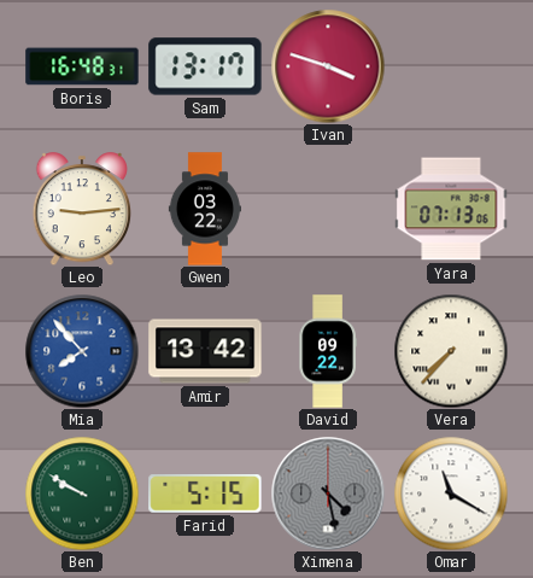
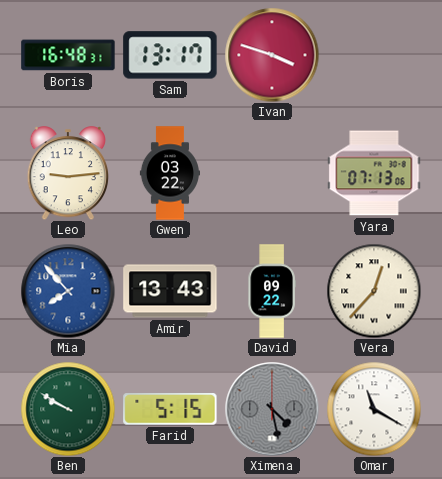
Amir: 13:42 -> 13:43 (170, 291)
Vera: 7:37 -> 12:37 (374, 291)
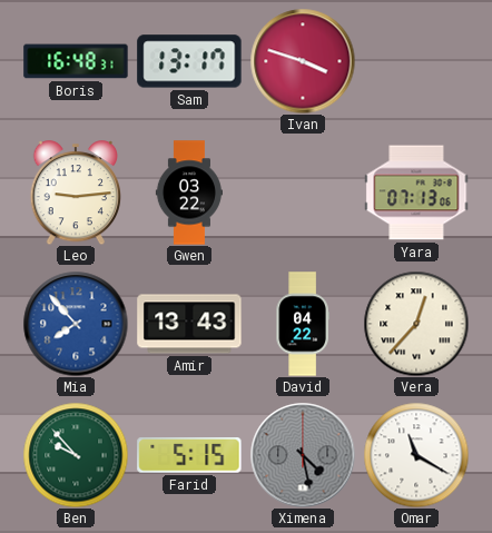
David: 09:22 -> 04:22 (303, 324)
Ben: 9:50 -> 9:53 (76, 455)
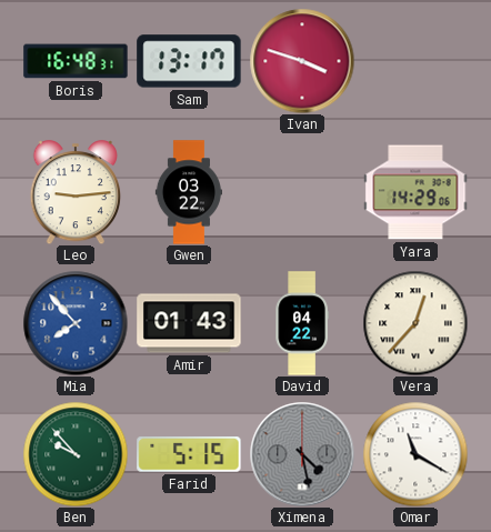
Yara: 07:13 -> 14:29 (415, 192)
Amir: 13:43 -> 01:43 (189, 323)
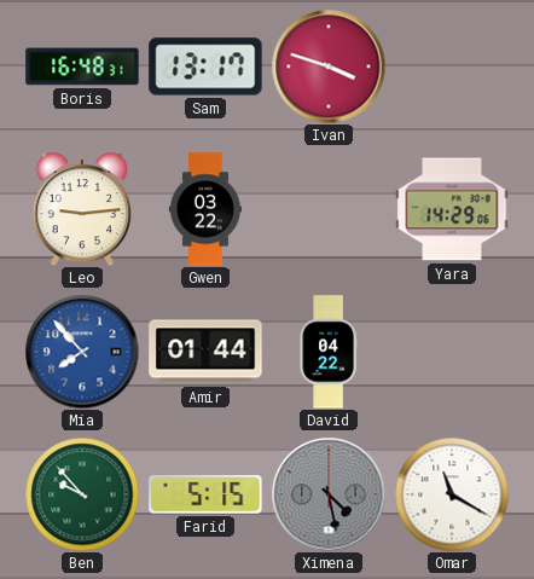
Amir: 01:43 -> 01:44 (205, 352)
Vera: 12:37 -> none (415, 323)
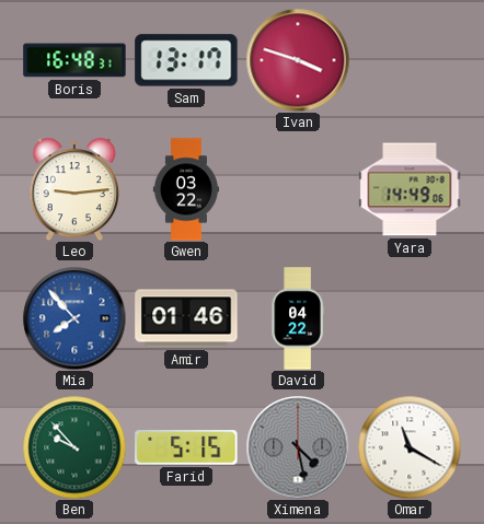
Yara: 14:29 -> 14:49 (410, 189)
Amir: 01:44 -> 01:46 (186, 318)
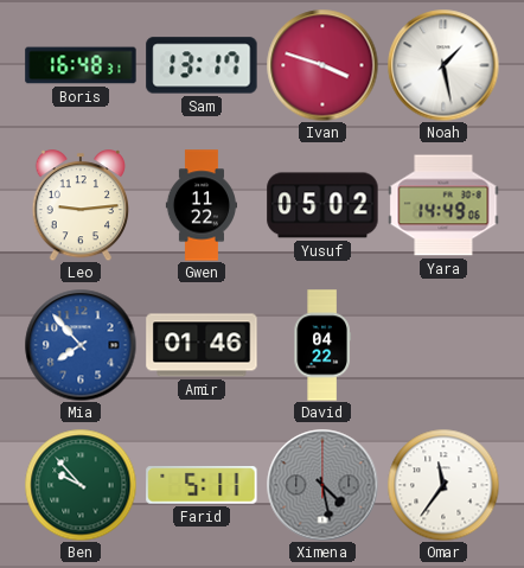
Noah: none -> 1:28 (443, 65)
Gwen: 03:22 -> 11:22 (202, 205)
Yusuf: none -> 05:02 (322, 205)
Farid: 5:15 -> 5:11 (202, 486)
Omar: 11:20 -> 11:36 (443, 485)
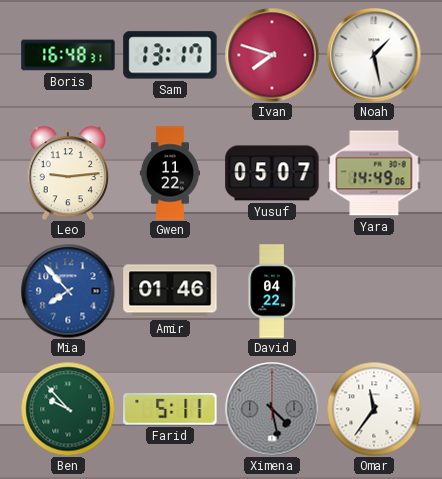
Ivan: 3:48 -> 7:48 (272, 55)
Yusuf: 05:02 -> 05:07 (272, 173)
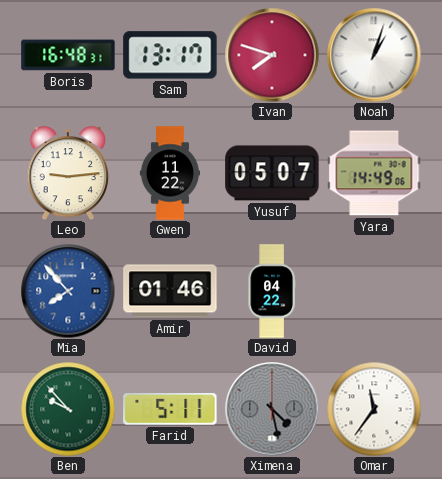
Noah: 1:28 -> 1:03 (374, 55)
